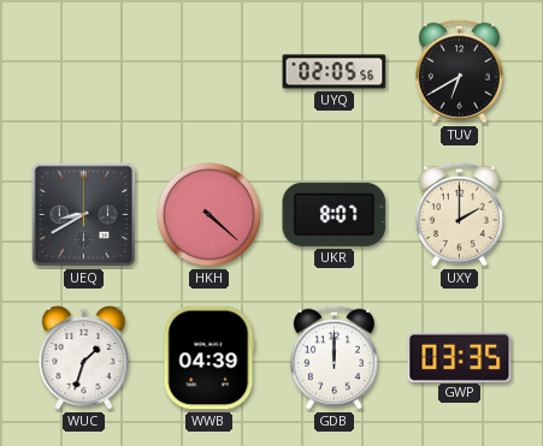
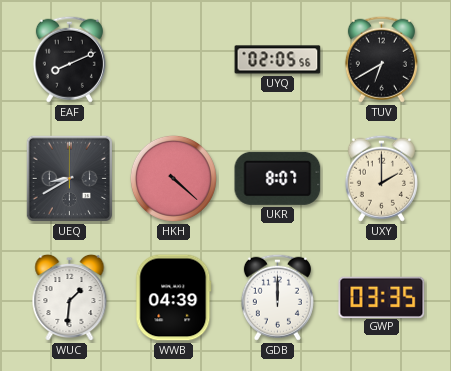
EAF: none -> 8:11 (69, 59)
WUC: 1:33 -> 1:31 (70, 298)
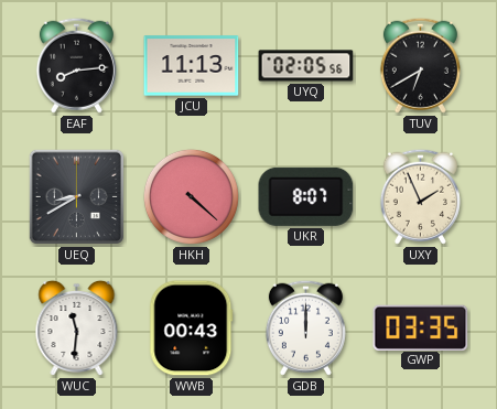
EAF: 8:11 -> 8:14 (76, 65)
JCU: none -> 11:13 (192, 66)
UXY: 2:00 -> 1:56 (420, 196)
WUC: 1:31 -> 11:31 (77, 329)
WWB: 04:39 -> 00:43 (192, 329)
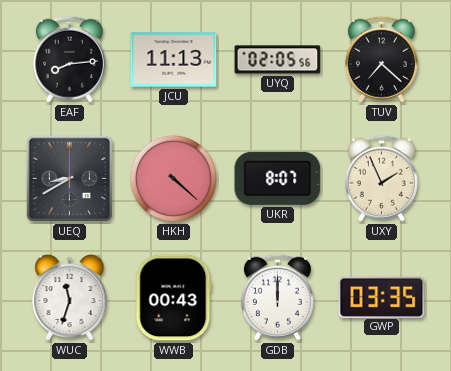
TUV: 6:40 -> 7:22 (381, 59)
WUC: 11:31 -> 11:33 (70, 298)
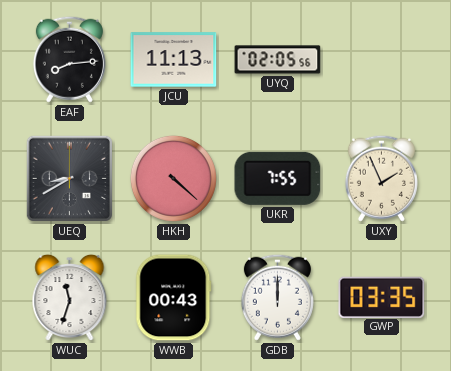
TUV: 7:22 -> none (381, 59)
UKR: 8:07 -> 7:55 (278, 178)
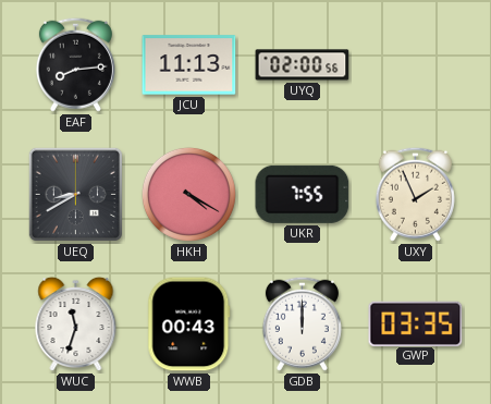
UYQ: 02:05 -> 02:00 (303, 65)
HKH: 4:22 -> 4:20 (188, 194)
